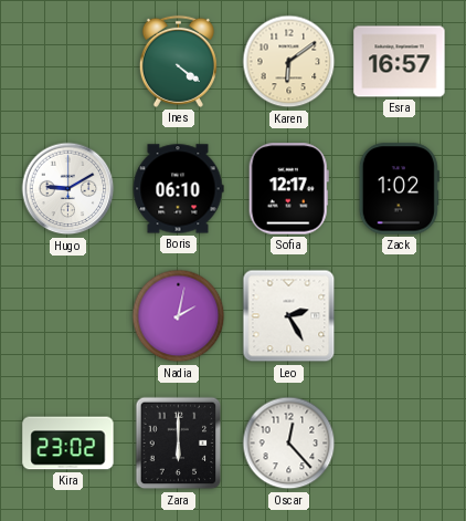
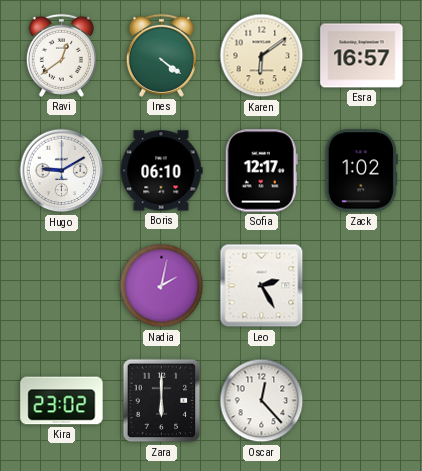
Ravi: none -> 12:39 (61, 55)
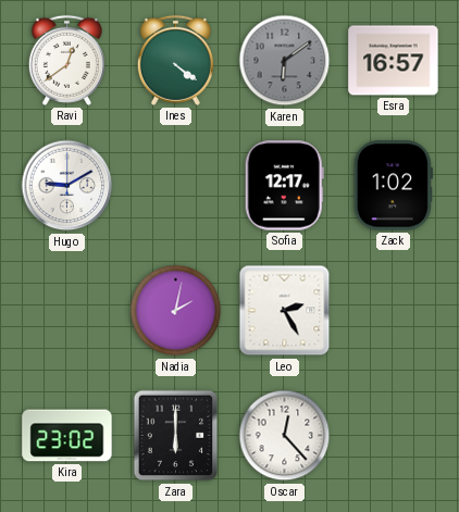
Karen dial: cream -> grey (285, 61)
Boris: 06:10 -> none (161, 171)
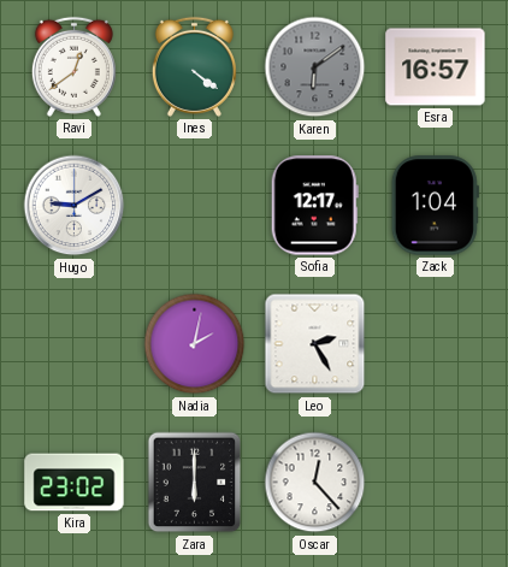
Zack: 1:02 -> 1:04 (435, 206)
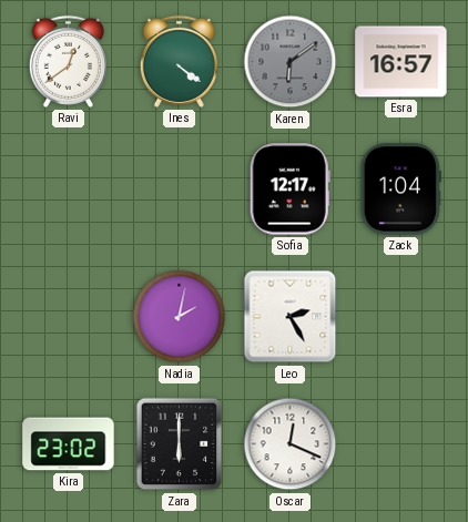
Hugo: 9:10 -> none (75, 206)
Oscar: 12:23 -> 12:19 (291, 444)
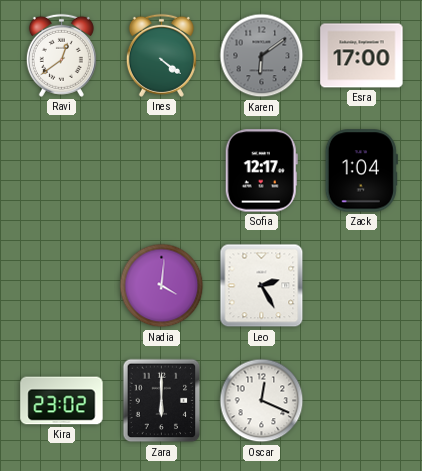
Esra: 16:57 -> 17:00 (362, 56)
Nadia: 2:02 -> 4:01 (162, 286)
